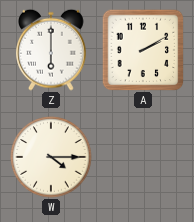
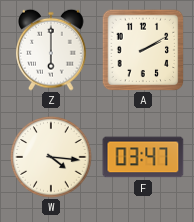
W: 4:15 -> 4:16 (51, 157)
F: none -> 03:47 (143, 157)
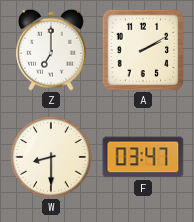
Z: 6:00 -> 7:00 (52, 50)
W: 4:16 -> 8:30 (51, 157)
